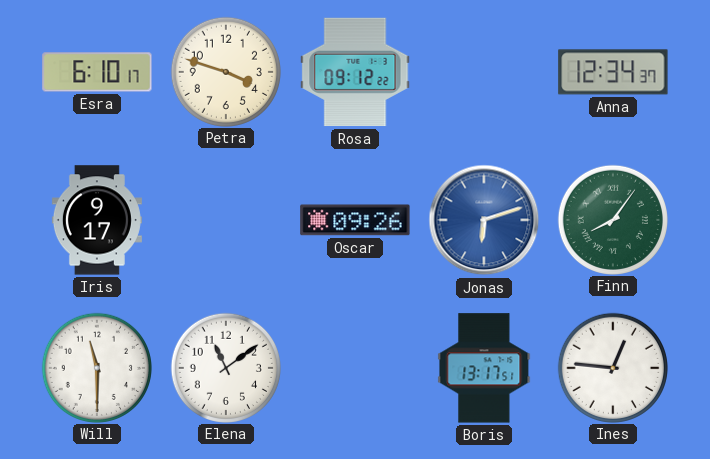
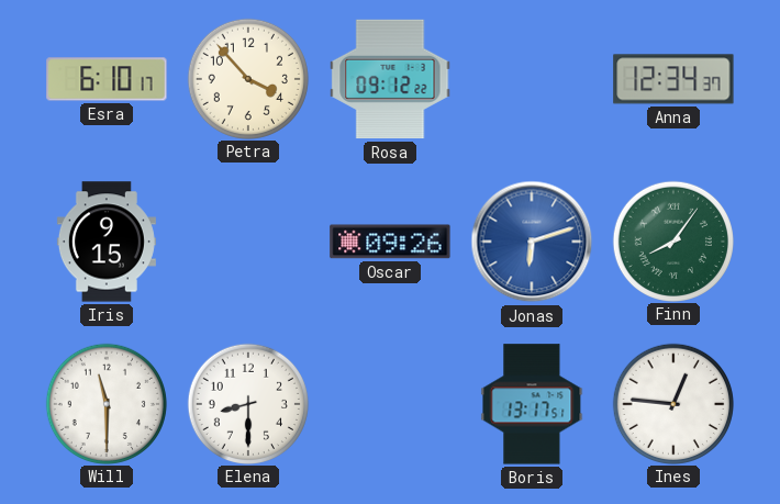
Petra: 3:48 -> 3:53 (247, 78)
Iris: 9:17 -> 9:15 (107, 242)
Elena: 11:09 -> 8:30 (247, 403)
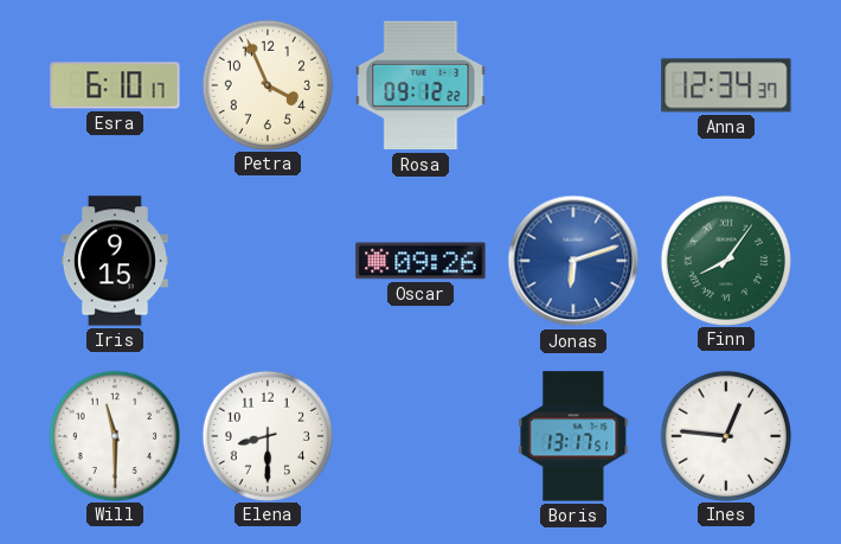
Petra: 3:53 -> 3:56 (267, 84)
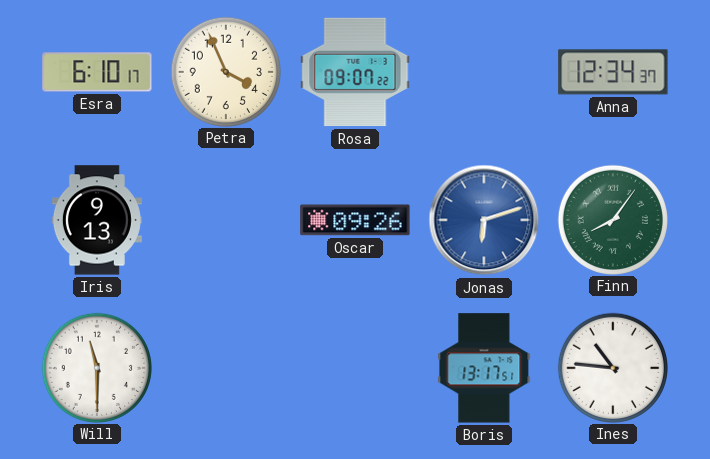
Rosa: 09:12 -> 09:07 (355, 72)
Iris: 9:15 -> 9:13 (97, 220)
Elena: 8:30 -> none (267, 435)
Ines: 12:46 -> 10:46 (612, 367)
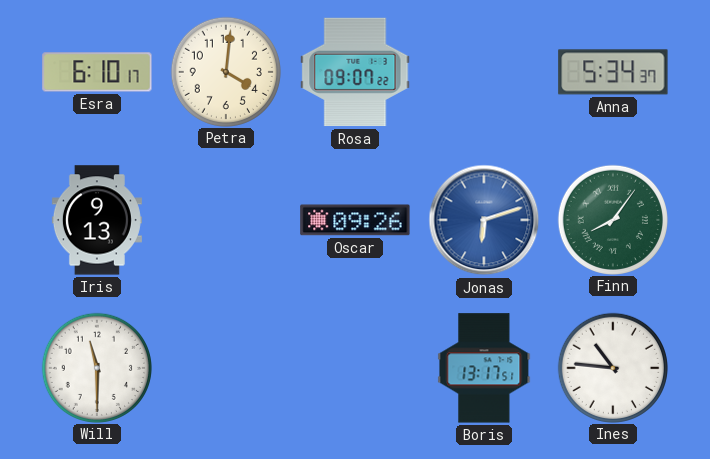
Petra: 3:56 -> 4:01 (225, 71)
Anna: 12:34 -> 5:34 (613, 72)
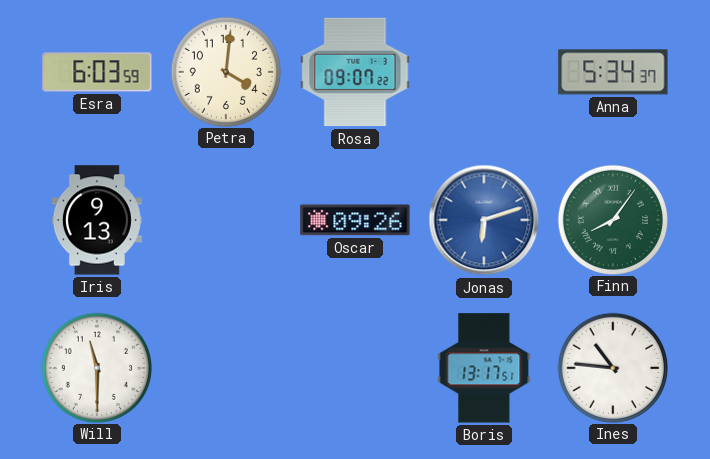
Esra: 6:10 -> 6:03 (97, 72)
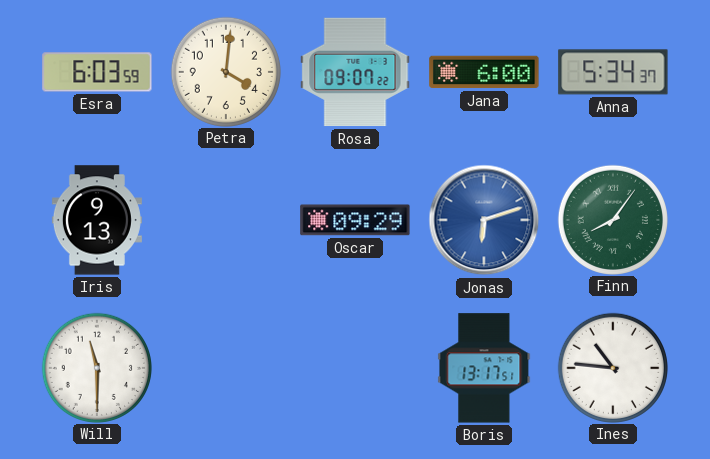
Jana: none -> 6:00 (484, 72)
Oscar: 09:26 -> 09:29 (355, 220)
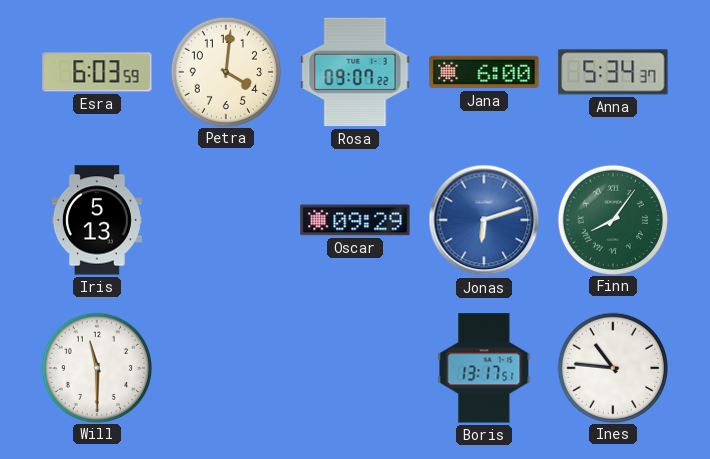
Iris: 9:13 -> 5:13 (97, 220)
